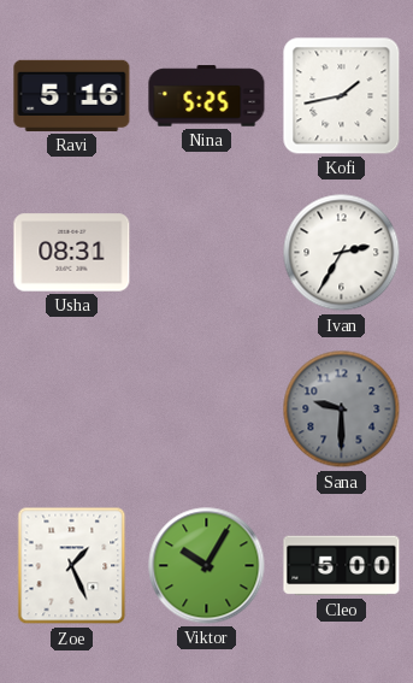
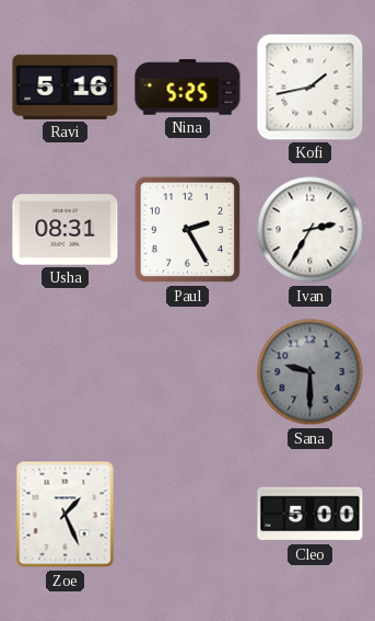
Paul: none -> 2:25 (188, 230)
Viktor: 10:05 -> none (207, 566)
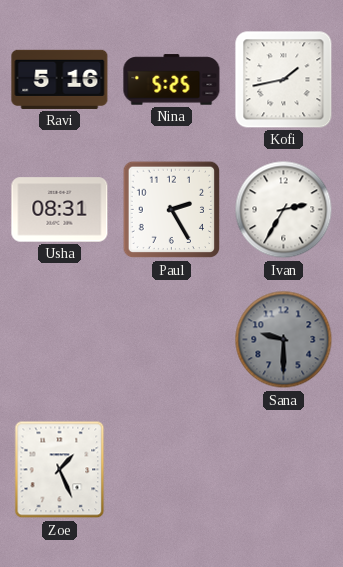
Cleo: 5:00 -> none (310, 515)
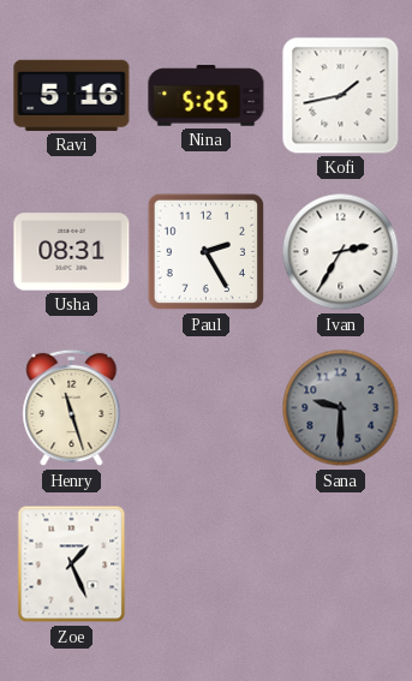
Henry: none -> 11:27 (72, 408)
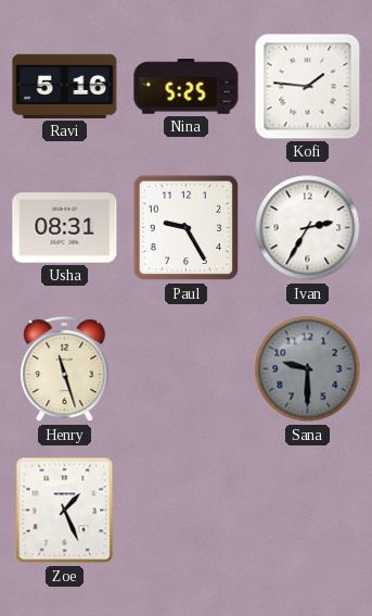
Kofi: 1:43 -> 1:46 (308, 87)
Paul: 2:25 -> 9:25 (187, 228)
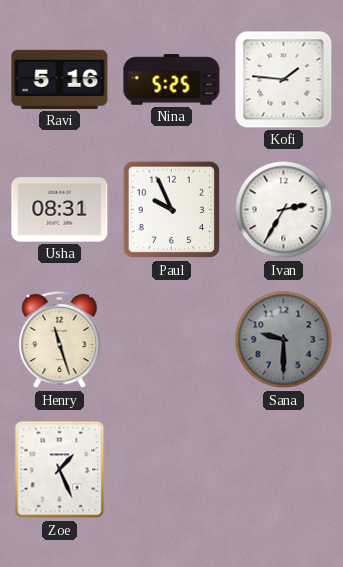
Paul: 9:25 -> 9:56 (172, 210)
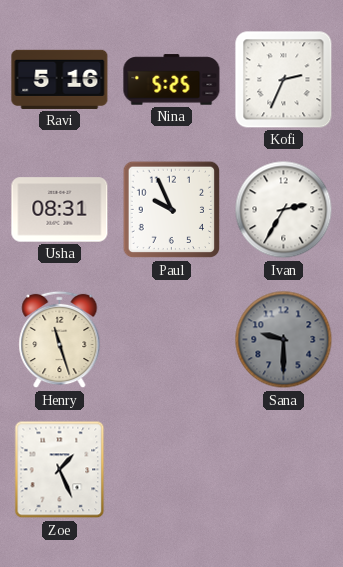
Kofi: 1:46 -> 2:34 (284, 80)
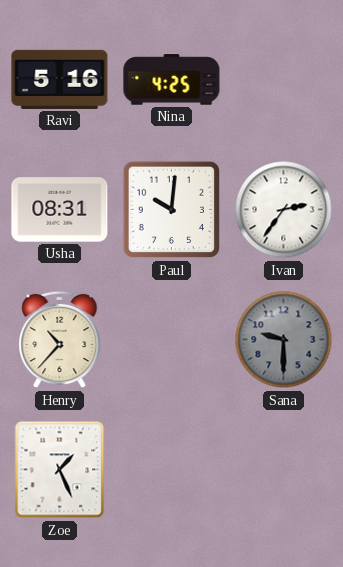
Nina: 5:25 -> 4:25 (172, 80)
Kofi: 2:34 -> none (284, 80)
Paul: 9:56 -> 10:01 (172, 210)
Ivan: 2:35 -> 2:36 (284, 210)
Henry: 11:27 -> 10:37 (60, 340)
